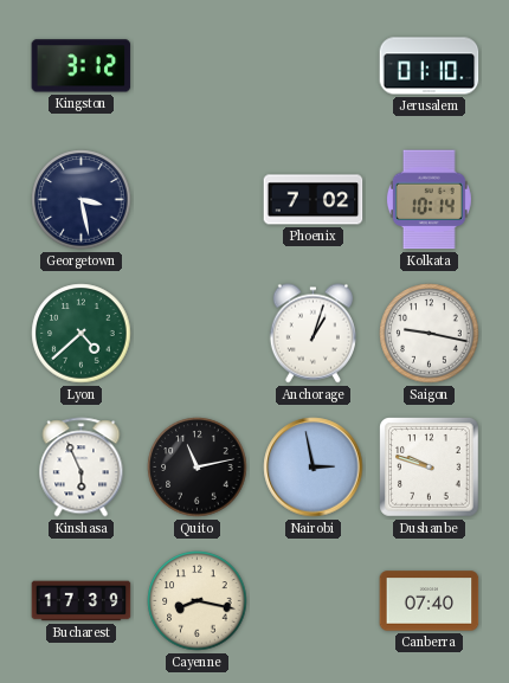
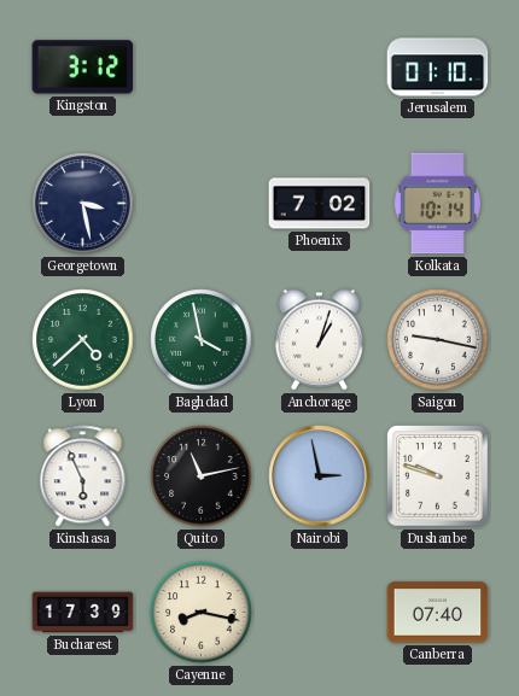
Baghdad: none -> 3:58 (202, 340)
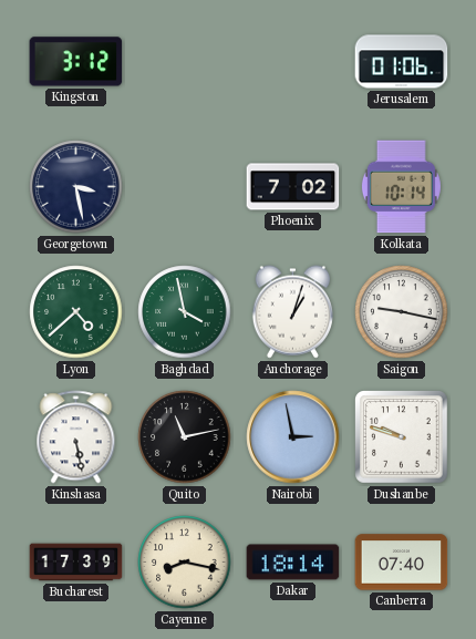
Jerusalem: 01:10 -> 01:06 (402, 62)
Kinshasa: 5:56 -> 5:28 (76, 437)
Dakar: none -> 18:14 (293, 563)
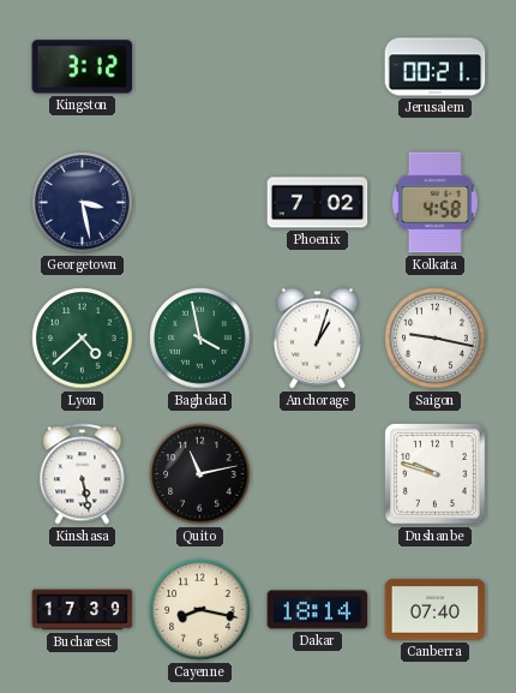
Jerusalem: 01:06 -> 00:21 (436, 67)
Kolkata: 10:14 -> 4:58 (434, 203)
Nairobi: 2:58 -> none (293, 437)
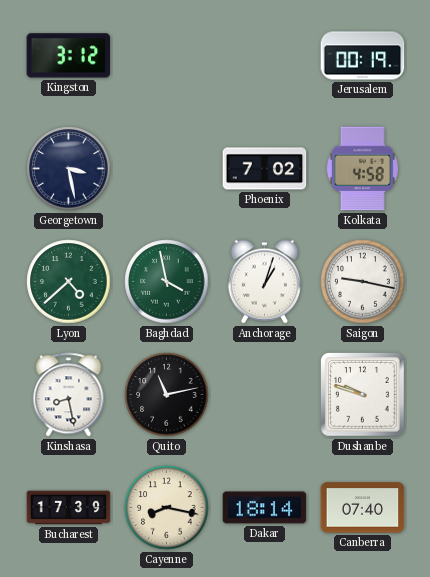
Jerusalem: 00:21 -> 00:19 (363, 56)
Kinshasa: 5:28 -> 8:28 (69, 395)
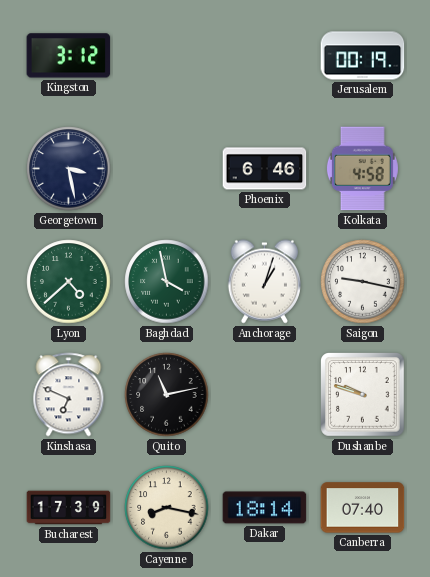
Phoenix: 7:02 -> 6:46 (265, 169)
Kinshasa: 8:28 -> 6:49 (69, 395)
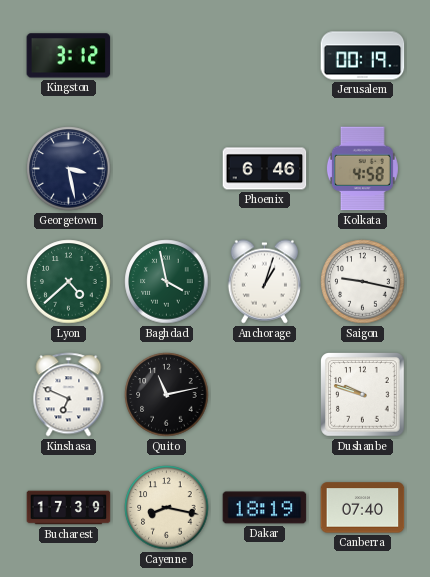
Dakar: 18:14 -> 18:19 (265, 508)
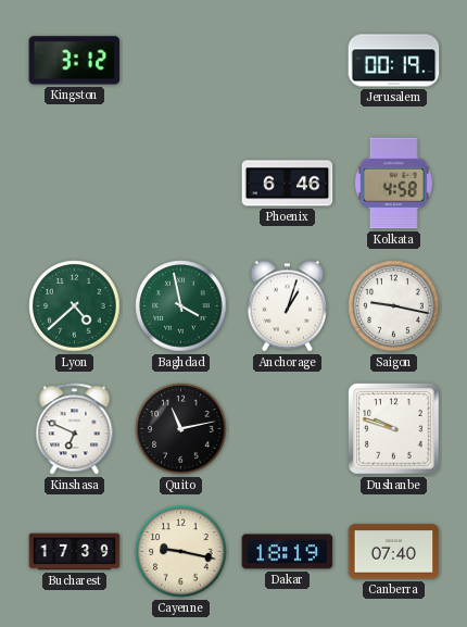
Georgetown: 3:28 -> none (69, 169)
Cayenne: 8:17 -> 9:17 (181, 552)
